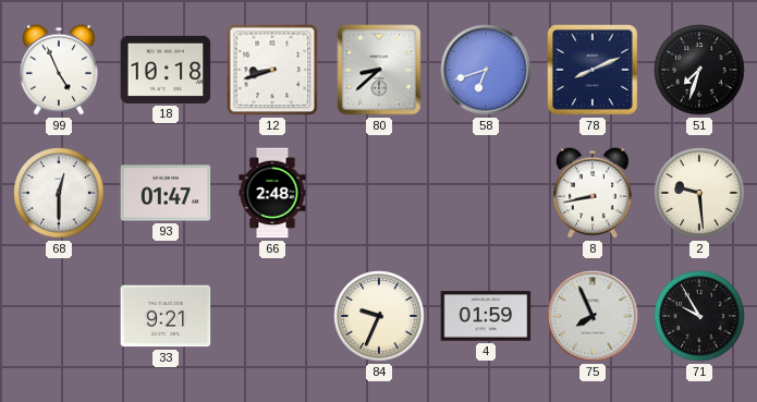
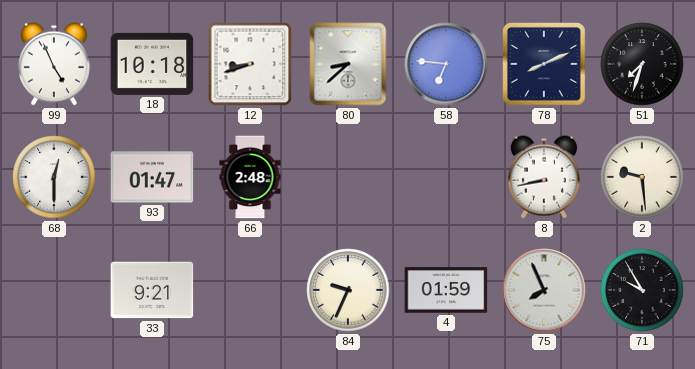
58: 6:42 -> 6:46 (446, 64)
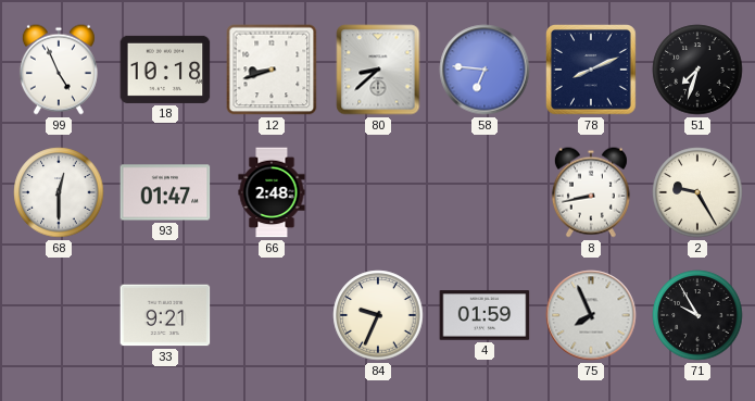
2: 9:29 -> 9:25 (697, 192)
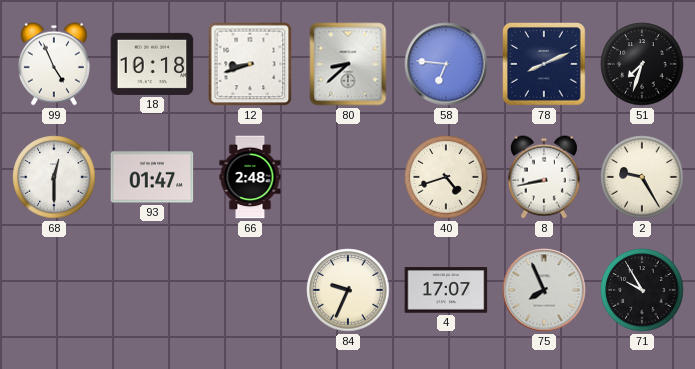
40: none -> 4:42 (446, 177)
33: 9:21 -> none (165, 315)
4: 01:59 -> 17:07 (446, 290)
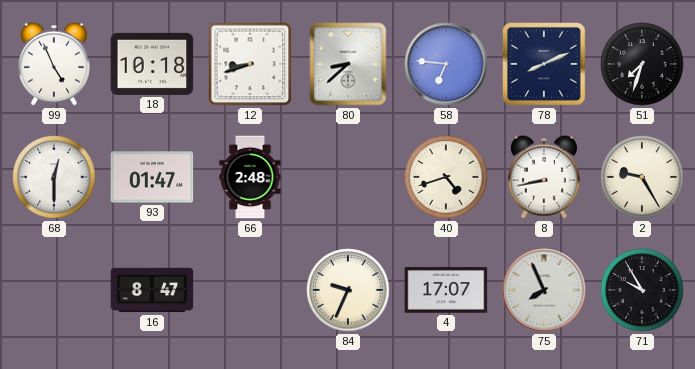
16: none -> 8:47 (152, 290)
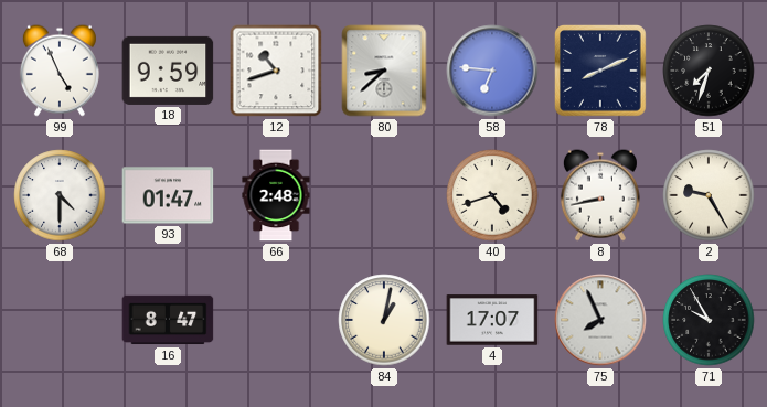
18: 10:18 -> 9:59 (168, 71)
12: 8:42 -> 10:42 (276, 71)
68: 12:30 -> 4:30 (60, 195)
84: 9:34 -> 1:02 (384, 320)
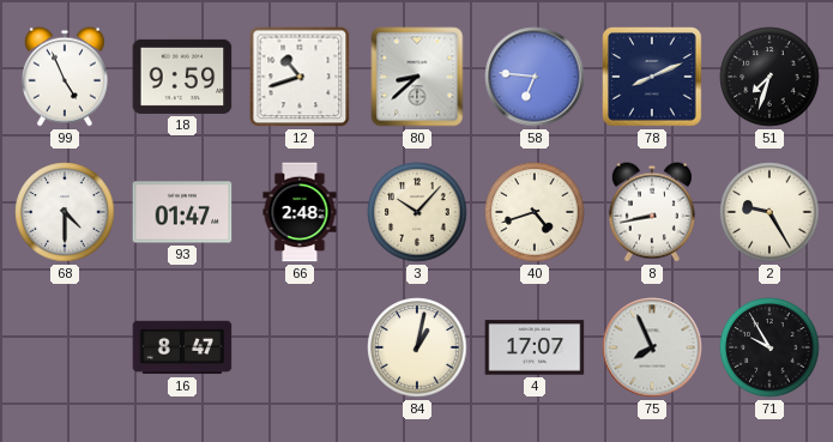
3: none -> 10:07 (417, 212)
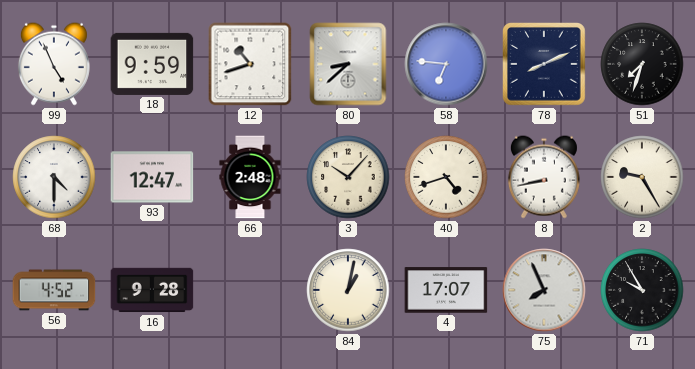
93: 01:47 -> 12:47 (152, 177)
56: none -> 4:52 (54, 290)
16: 8:47 -> 9:28 (152, 290)
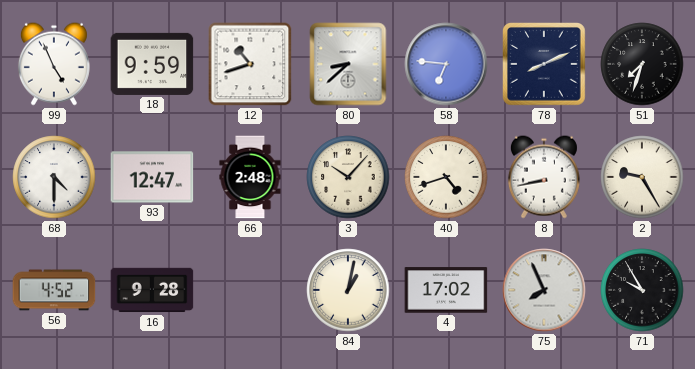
4: 17:07 -> 17:02 (446, 290)
